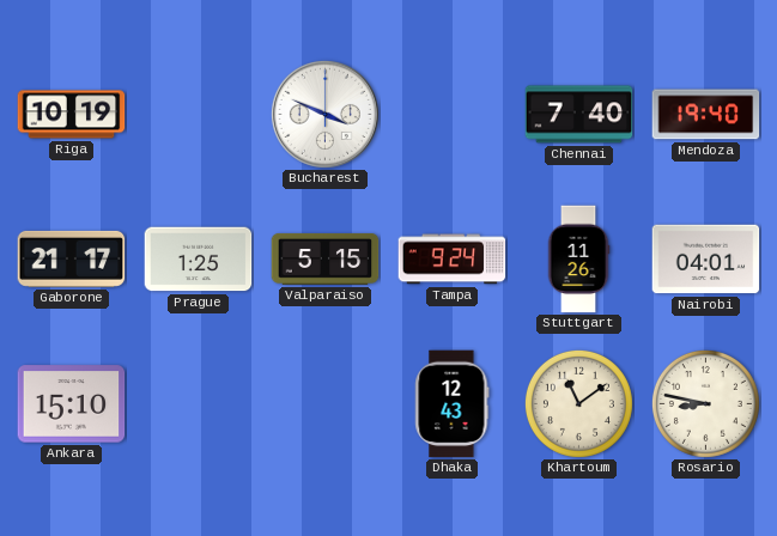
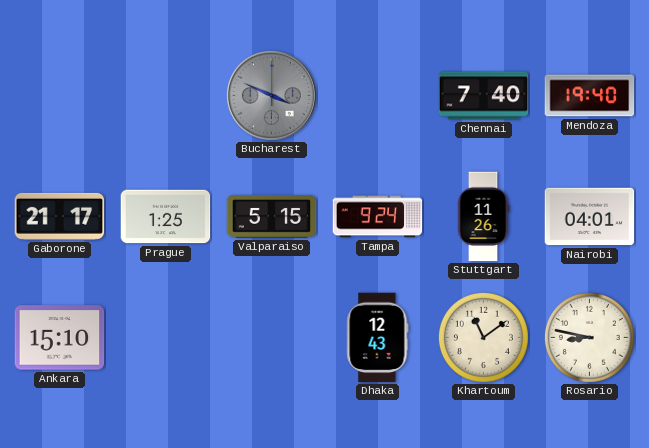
Riga: 10:19 -> none (72, 115)
Bucharest dial: white -> grey (271, 95)
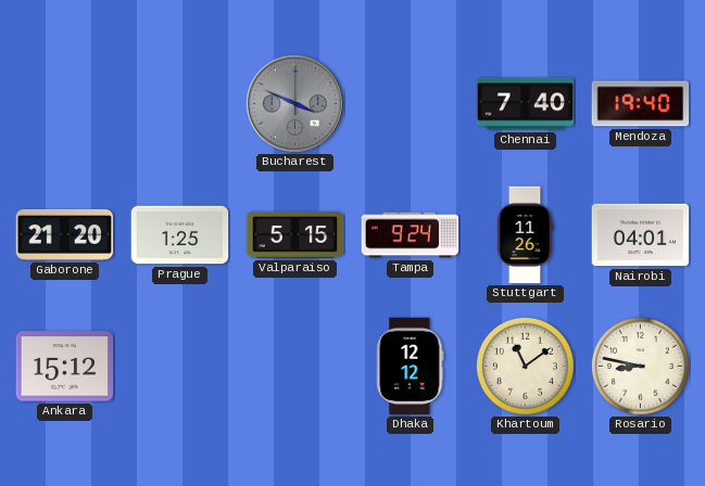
Gaborone: 21:17 -> 21:20 (65, 234)
Ankara: 15:10 -> 15:12 (65, 367)
Dhaka: 12:43 -> 12:12 (411, 367)
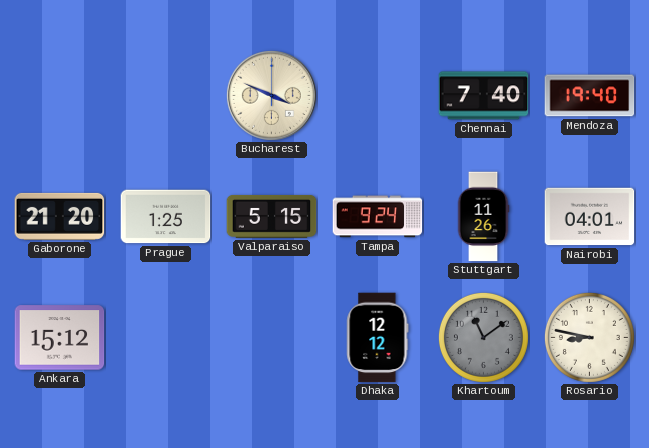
Bucharest dial: grey -> cream (271, 95)
Khartoum dial: cream -> grey (483, 337)
